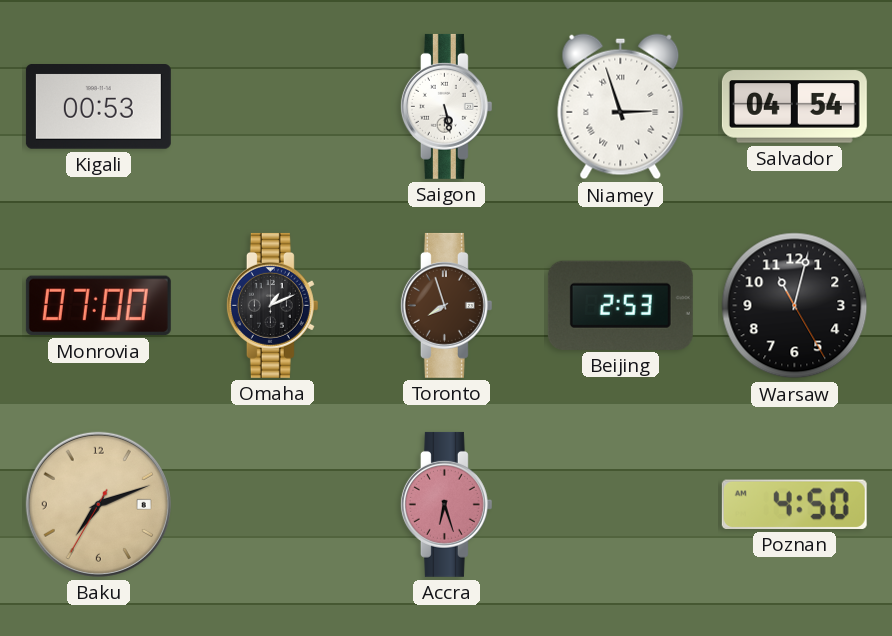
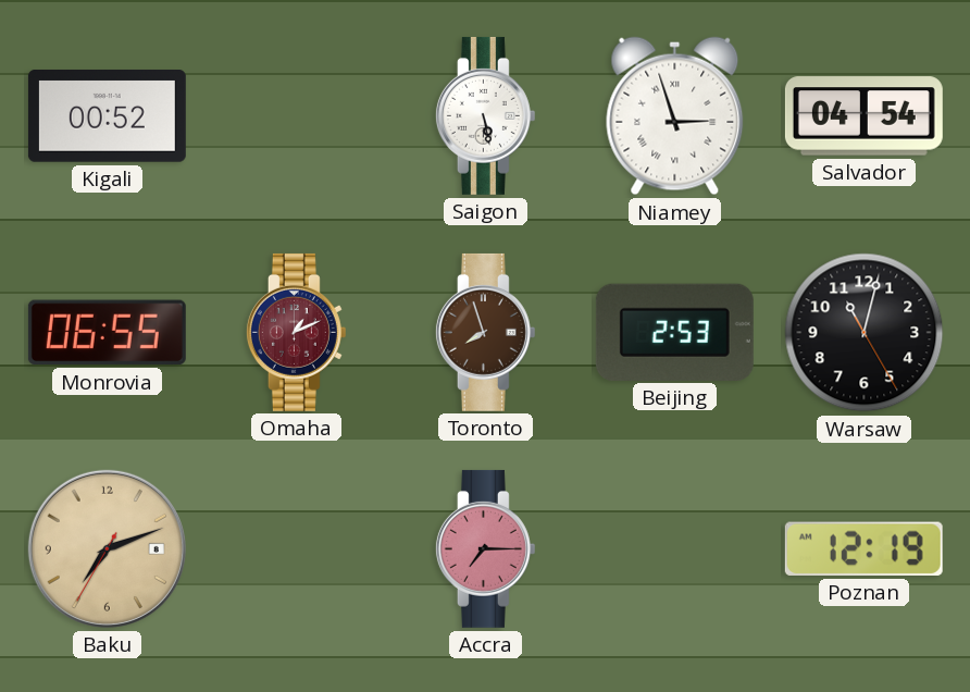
Kigali: 00:53 -> 00:52 (107, 116)
Monrovia: 07:00 -> 06:55 (107, 333)
Omaha dial: black -> burgundy (296, 332)
Accra: 6:27 -> 7:15 (485, 548)
Poznan: 4:50 -> 12:19 (863, 548)
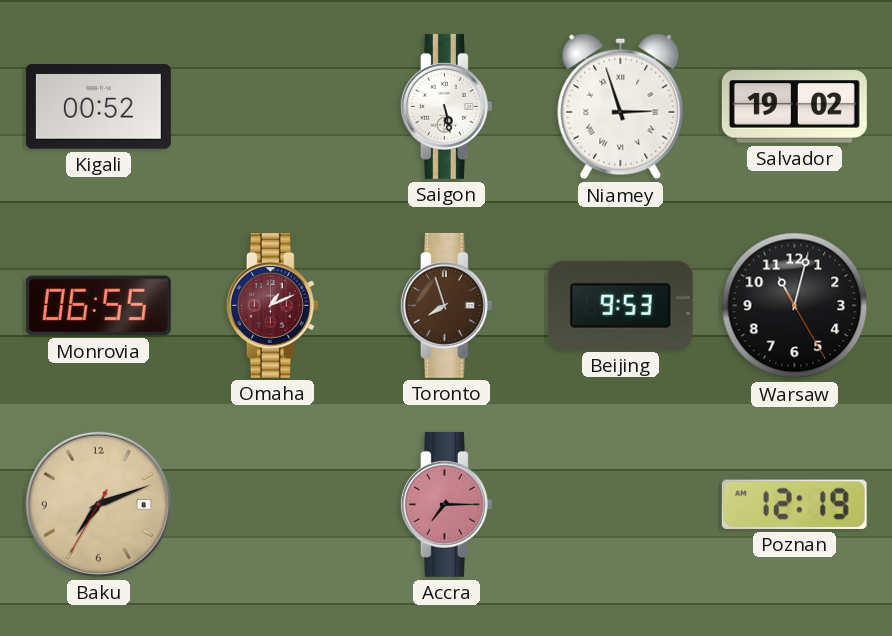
Salvador: 04:54 -> 19:02 (794, 107)
Beijing: 2:53 -> 9:53 (620, 305)
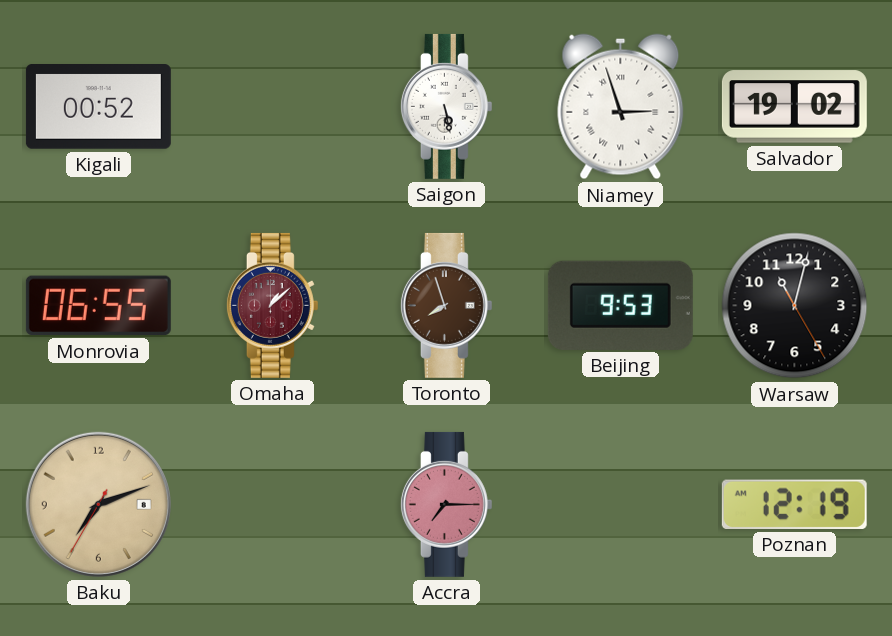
Omaha: 1:11 -> 1:08 (272, 305)
